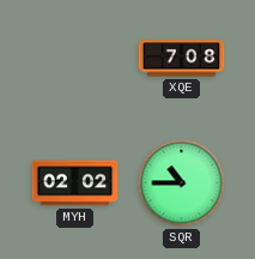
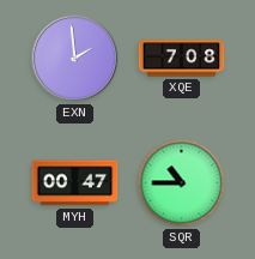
EXN: none -> 1:59 (75, 59)
MYH: 02:02 -> 00:47 (75, 183)
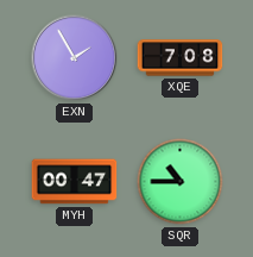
EXN: 1:59 -> 1:55 (75, 58)
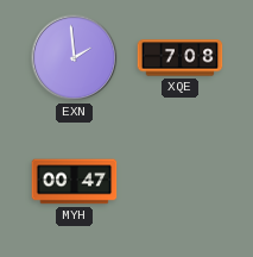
EXN: 1:55 -> 1:59 (75, 58)
SQR: 10:45 -> none (181, 182)
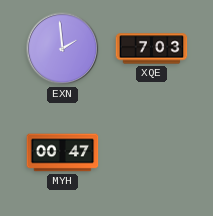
XQE: 7:08 -> 7:03 (152, 49)
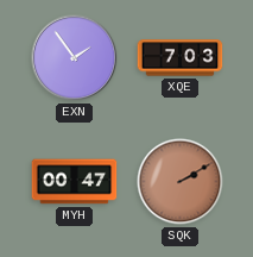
EXN: 1:59 -> 1:54 (75, 58)
SQK: none -> 2:10 (181, 182)
